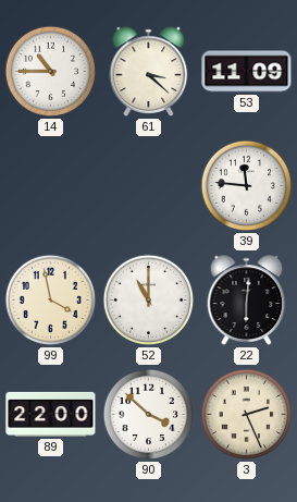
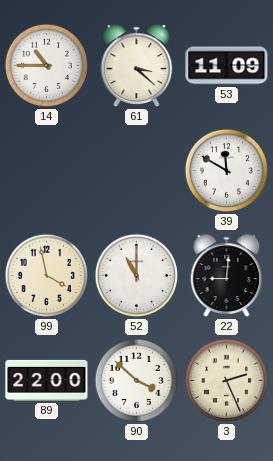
39: 11:46 -> 11:50 (227, 171)
22: 6:01 -> 9:01 (227, 276)
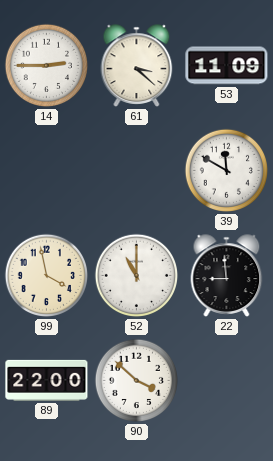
14: 10:45 -> 2:45 (47, 66)
22: 9:01 -> 8:59 (227, 276)
3: 2:26 -> none (227, 381)
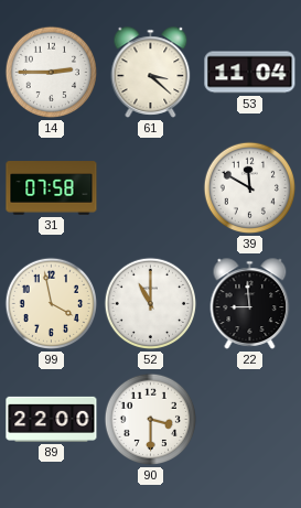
53: 11:09 -> 11:04 (250, 73)
31: none -> 07:58 (52, 188)
90: 3:52 -> 3:30 (151, 420)
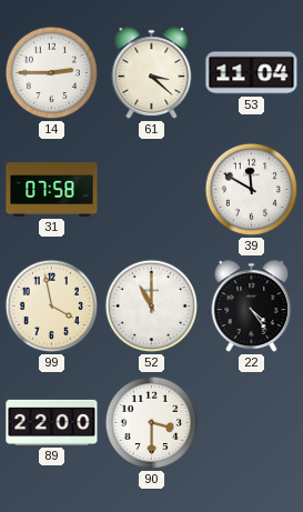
22: 8:59 -> 4:24 (252, 307)
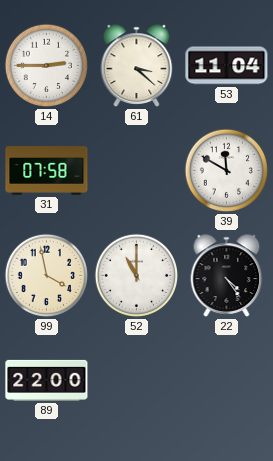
90: 3:30 -> none (152, 423)
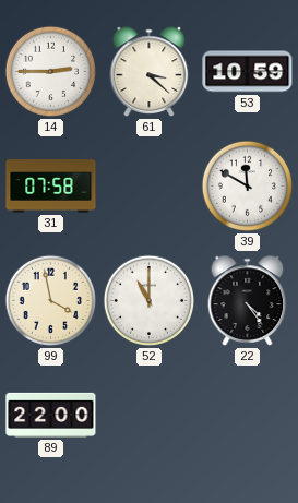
53: 11:04 -> 10:59 (248, 72)
